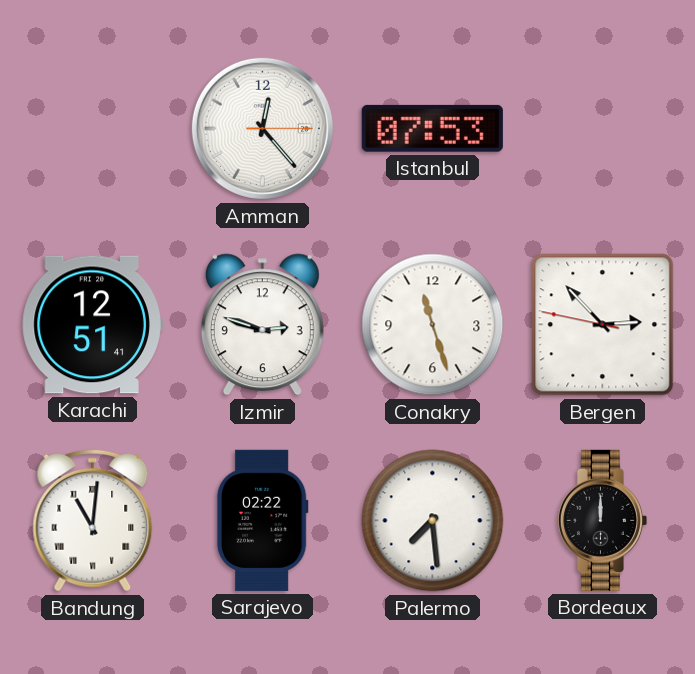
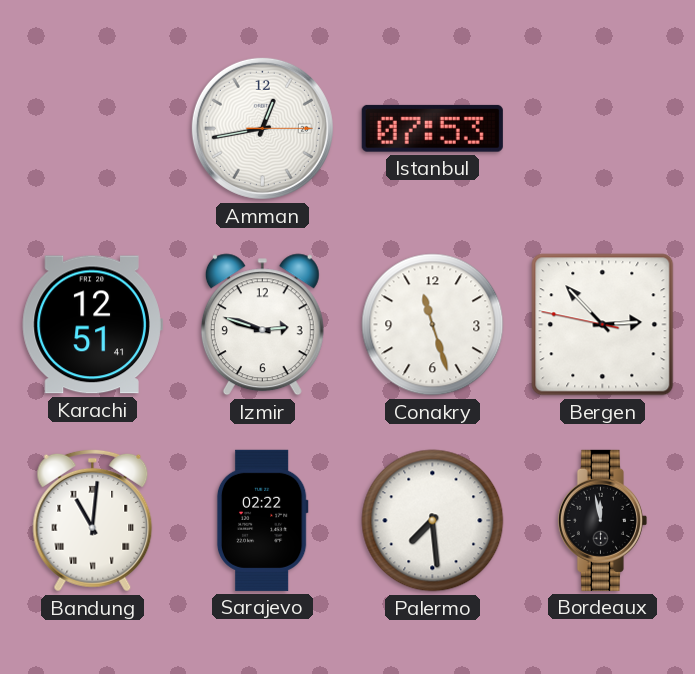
Amman: 12:23 -> 12:43 (262, 128)
Bordeaux: 12:00 -> 11:58 (602, 520)
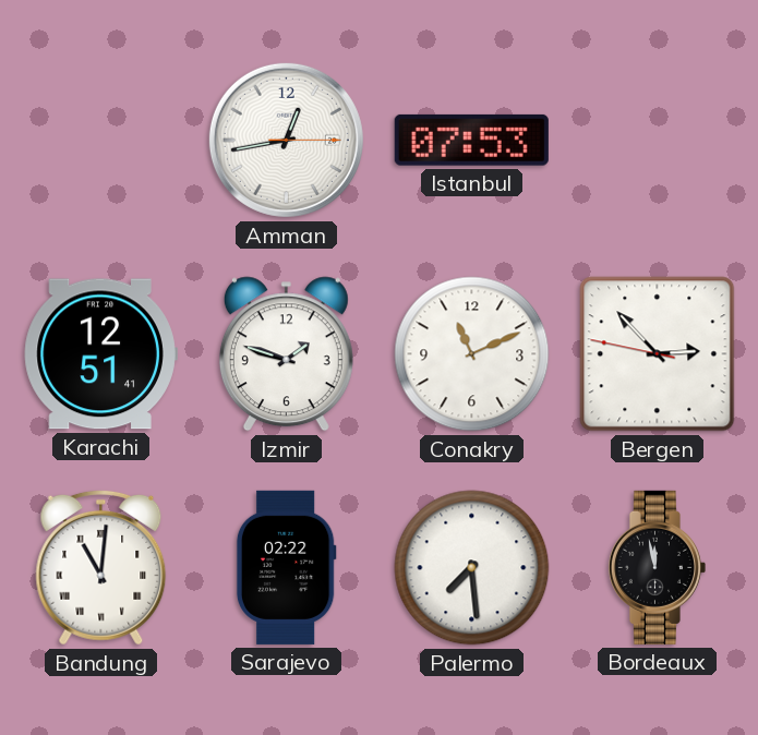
Izmir: 2:48 -> 1:48 (286, 354)
Conakry: 11:27 -> 11:11 (472, 354)
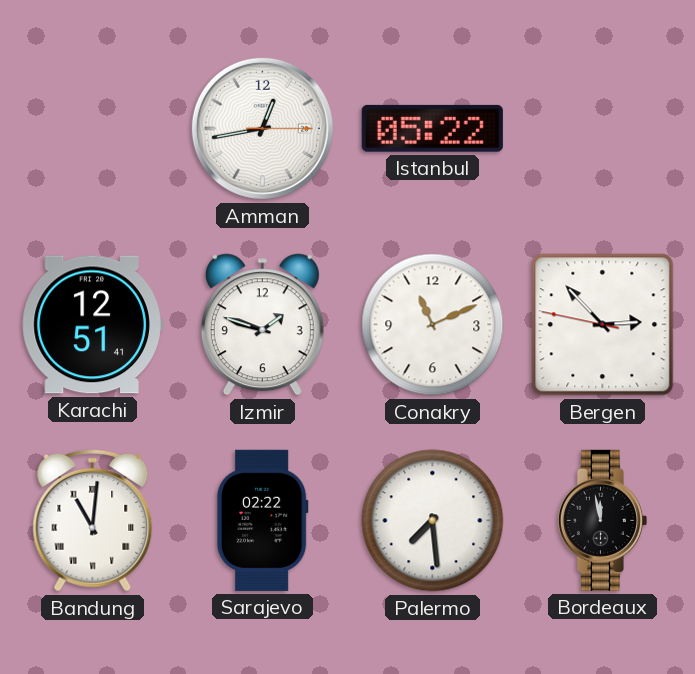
Istanbul: 07:53 -> 05:22 (432, 128)
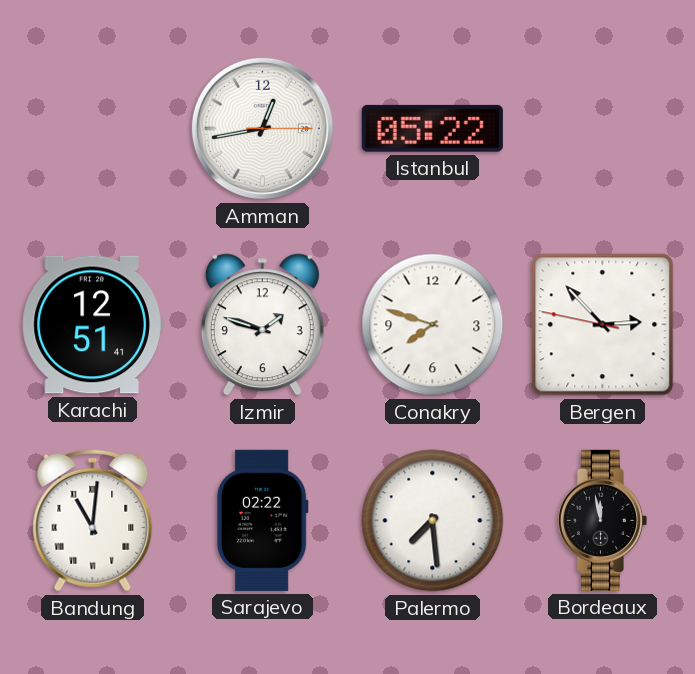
Conakry: 11:11 -> 7:48 (433, 325)
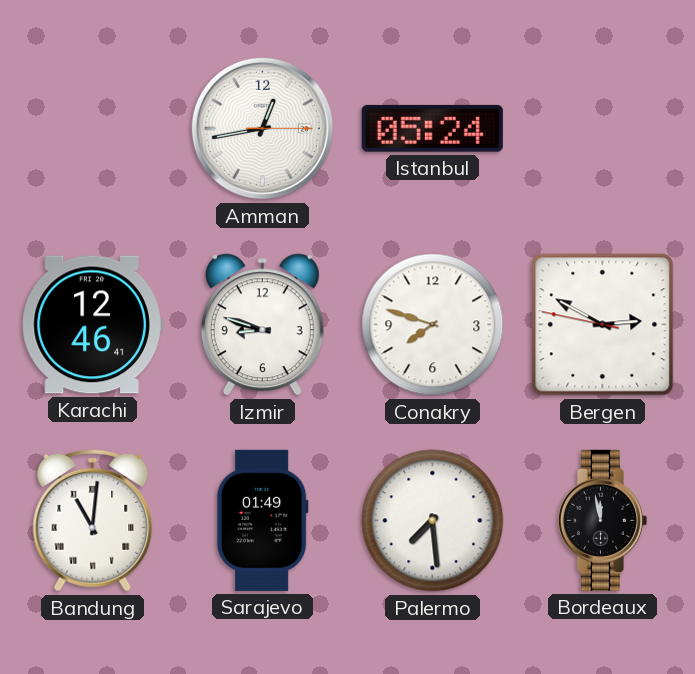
Istanbul: 05:22 -> 05:24 (432, 128)
Karachi: 12:51 -> 12:46 (92, 325)
Izmir: 1:48 -> 8:48 (262, 325)
Bergen: 2:52 -> 2:49 (603, 325)
Sarajevo: 02:22 -> 01:49 (262, 520)
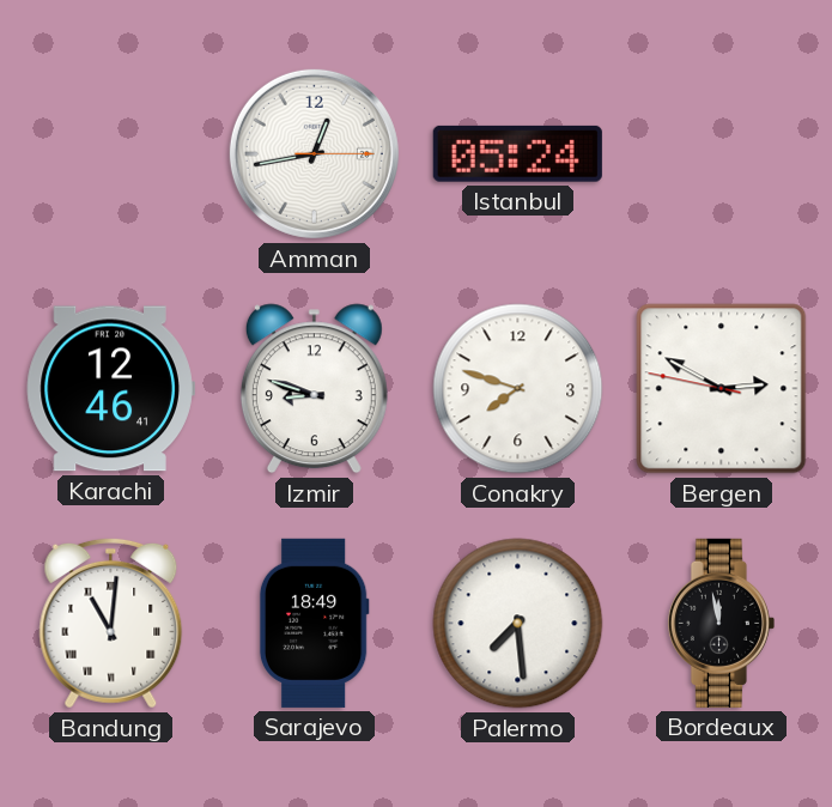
Sarajevo: 01:49 -> 18:49 (314, 623)
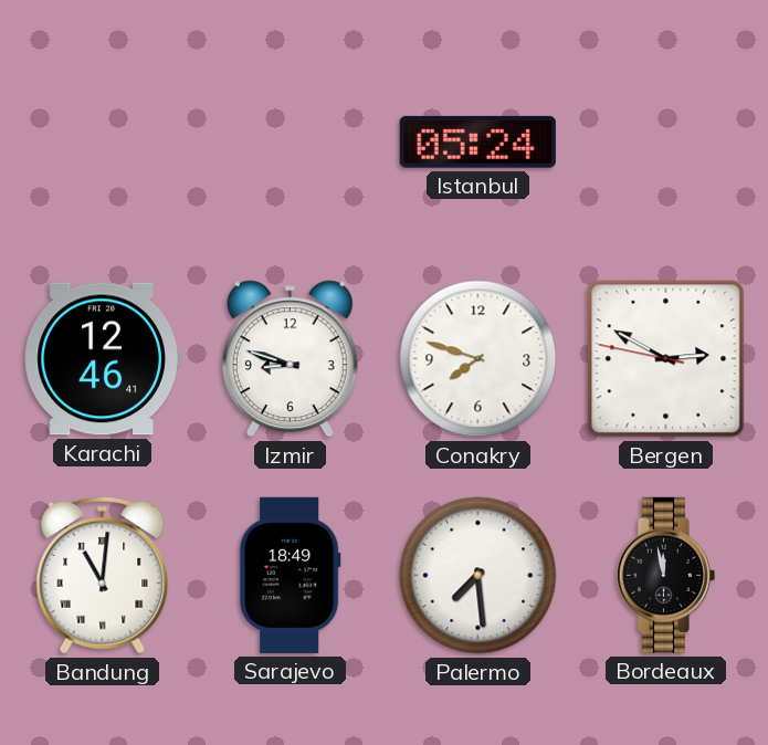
Amman: 12:43 -> none (314, 153)
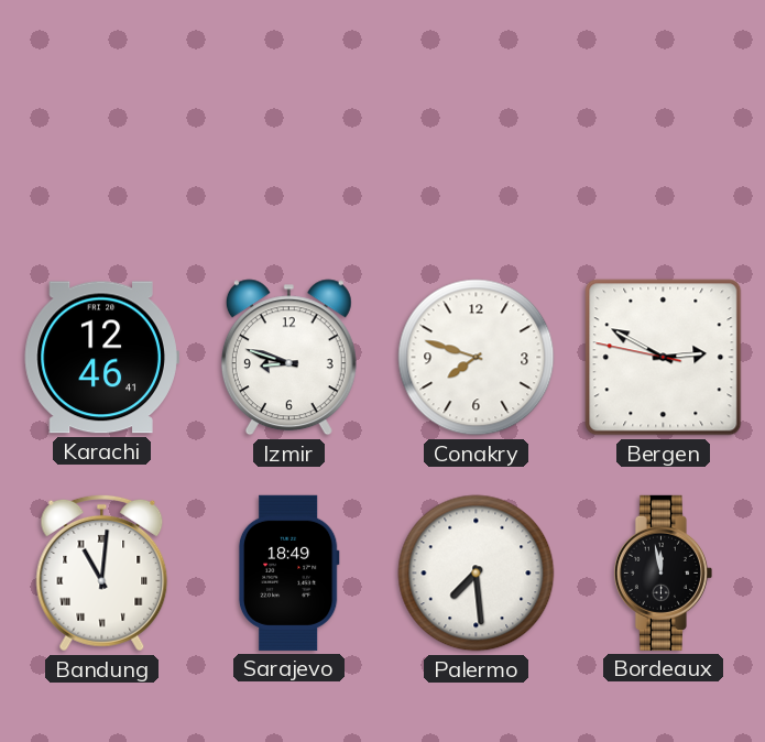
Istanbul: 05:24 -> none (477, 141)
